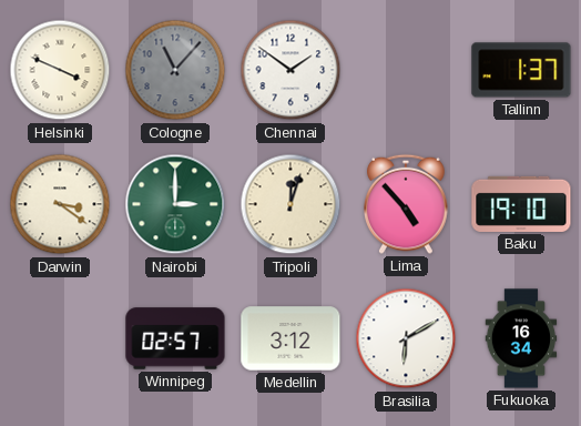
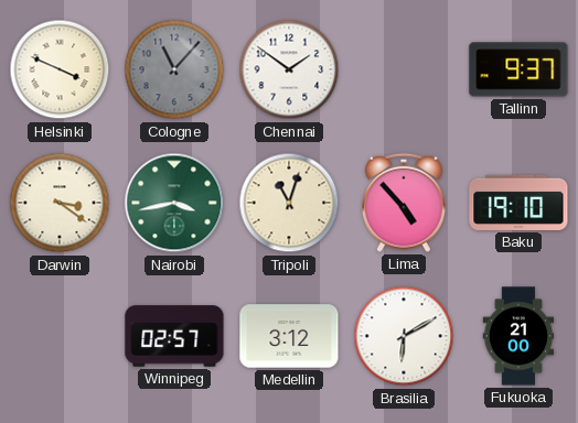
Tallinn: 1:37 -> 9:37 (518, 69)
Nairobi: 3:00 -> 3:43 (174, 203)
Tripoli: 12:03 -> 11:03 (289, 203)
Fukuoka: 16:34 -> 21:00 (518, 336)
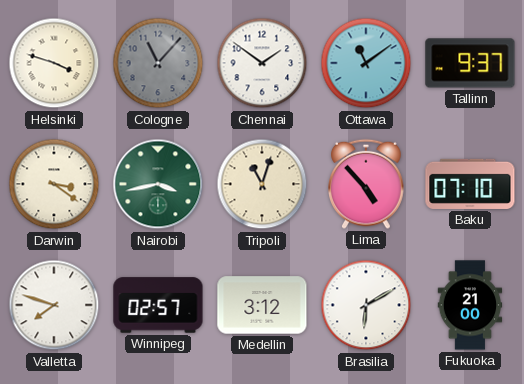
Helsinki: 3:49 -> 3:48 (54, 63)
Ottawa: none -> 11:09 (366, 63)
Baku: 19:10 -> 07:10 (470, 184)
Valletta: none -> 7:48 (54, 305)
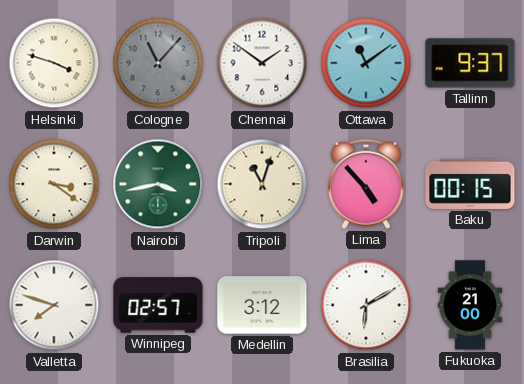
Baku: 07:10 -> 00:15 (470, 184)
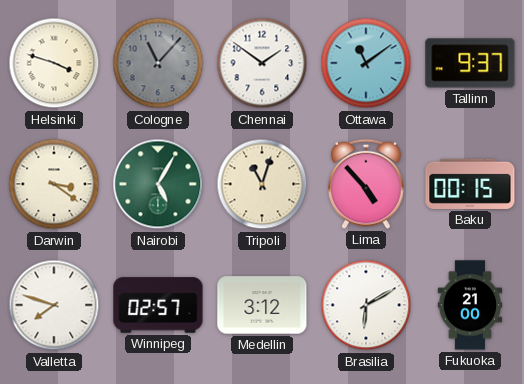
Nairobi: 3:43 -> 5:05 (158, 184)
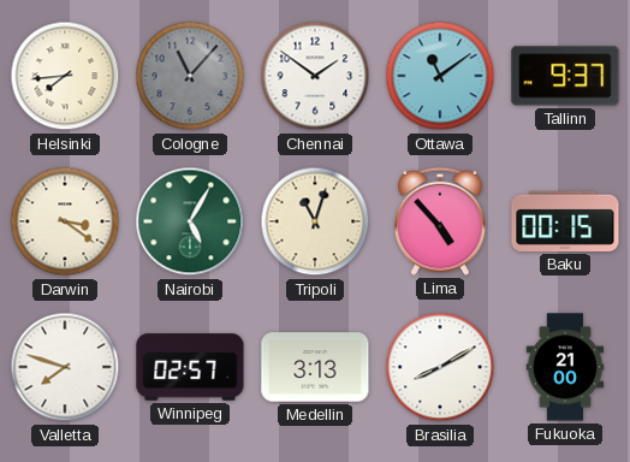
Helsinki: 3:48 -> 7:44 (65, 76)
Medellin: 3:12 -> 3:13 (315, 367)
Brasilia: 6:10 -> 8:10 (440, 367)
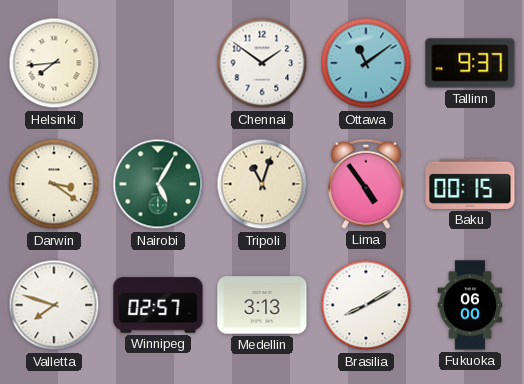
Cologne: 11:07 -> none (190, 76)
Lima: 4:53 -> 4:54 (366, 184)
Fukuoka: 21:00 -> 06:00 (470, 305)
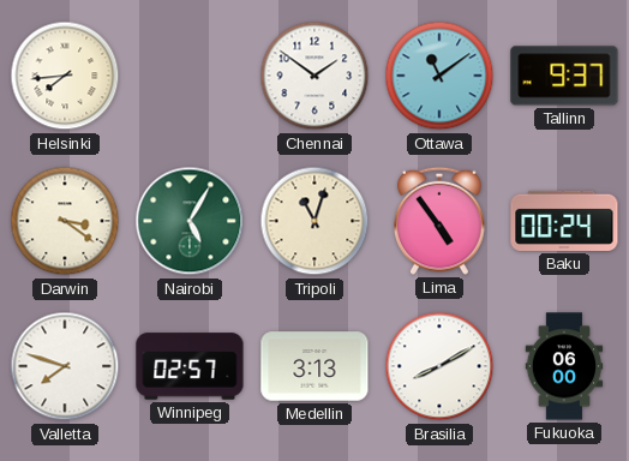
Baku: 00:15 -> 00:24 (564, 221)
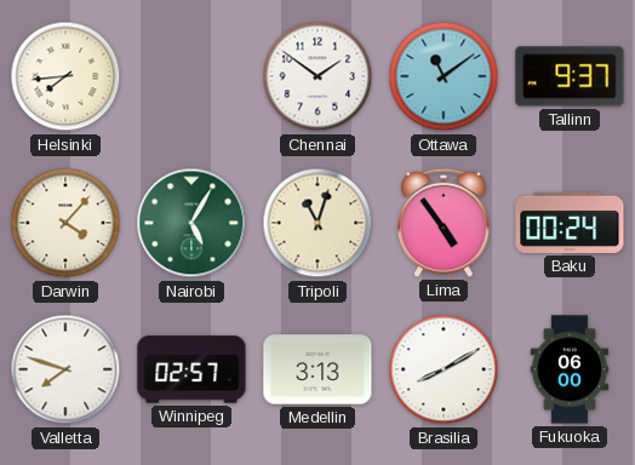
Darwin: 3:21 -> 4:07 (65, 223)
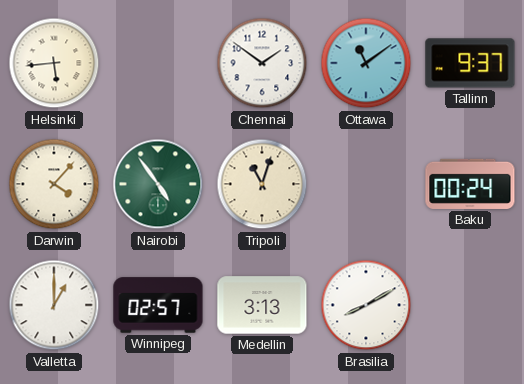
Helsinki: 7:44 -> 5:44 (54, 63)
Nairobi: 5:05 -> 4:54 (158, 184)
Lima: 4:54 -> none (444, 223)
Valletta: 7:48 -> 1:00 (54, 305)
Fukuoka: 06:00 -> none (570, 369)
